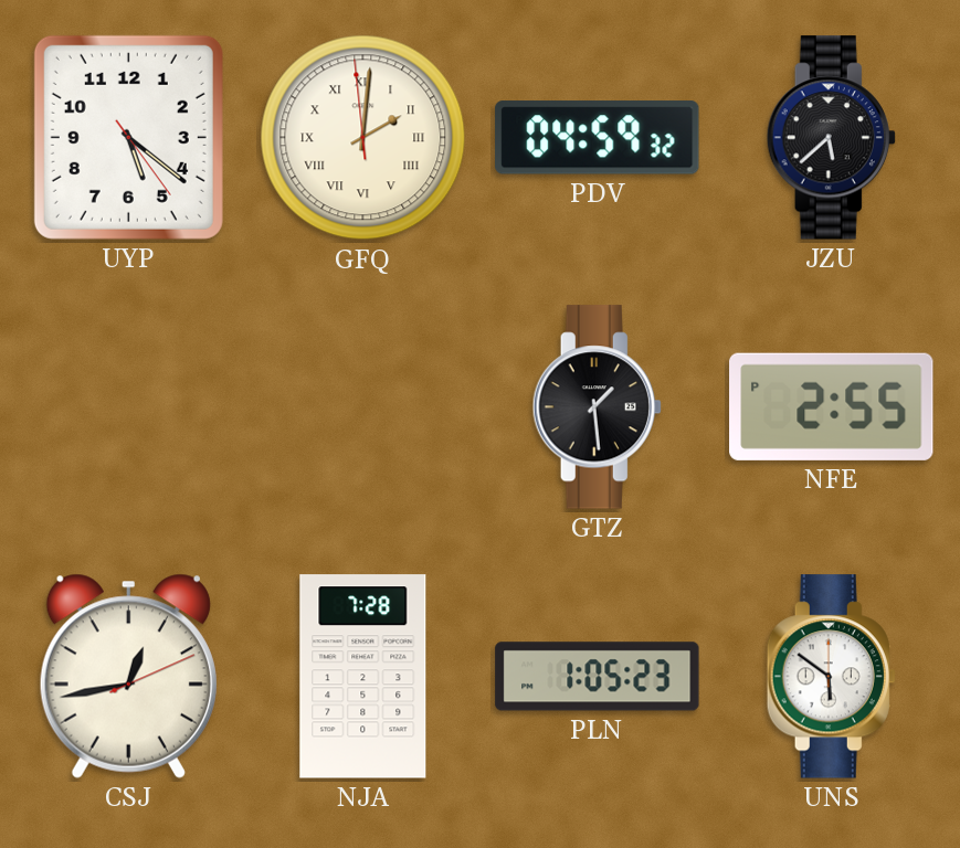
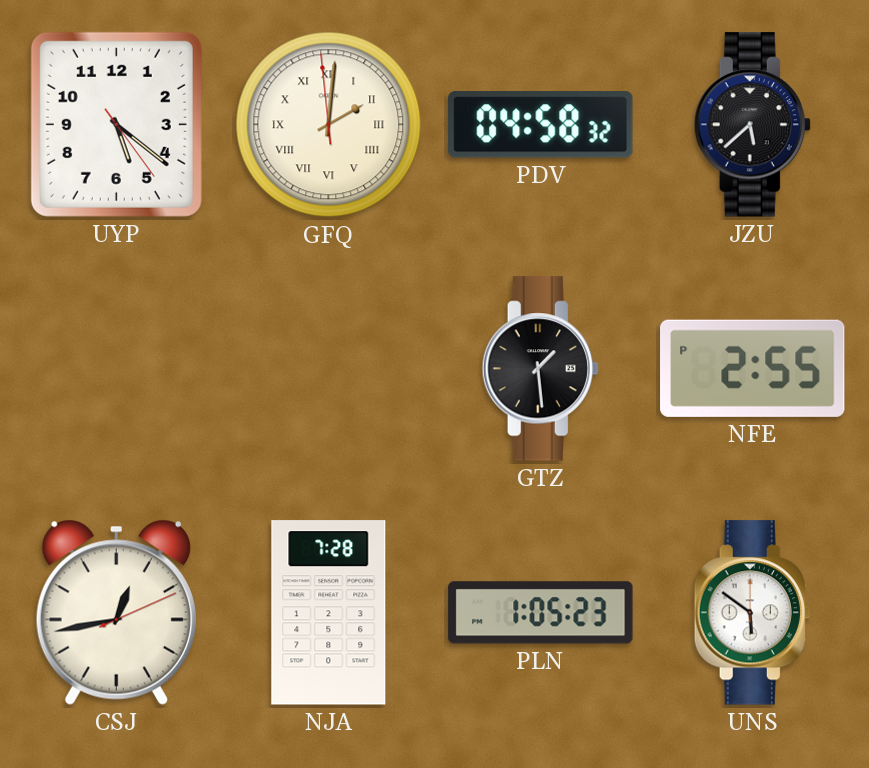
PDV: 04:59 -> 04:58 (541, 125)
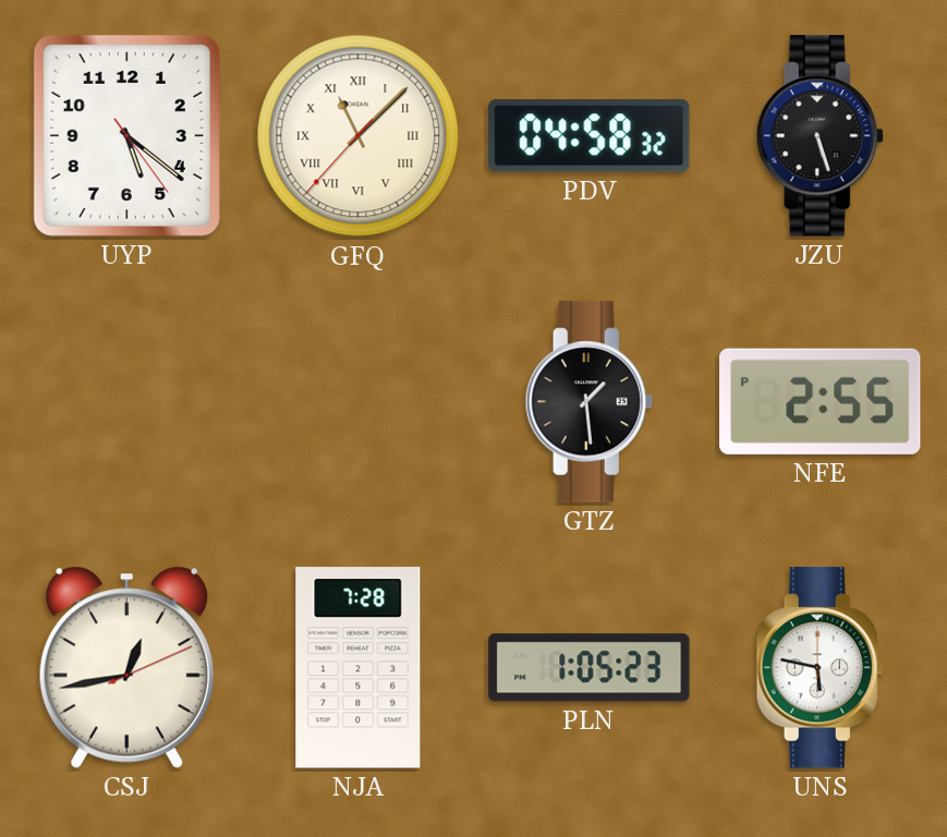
GFQ: 2:00 -> 11:07 (359, 136)
JZU: 5:38 -> 5:27 (819, 136)
UNS: 5:51 -> 5:47 (819, 668)
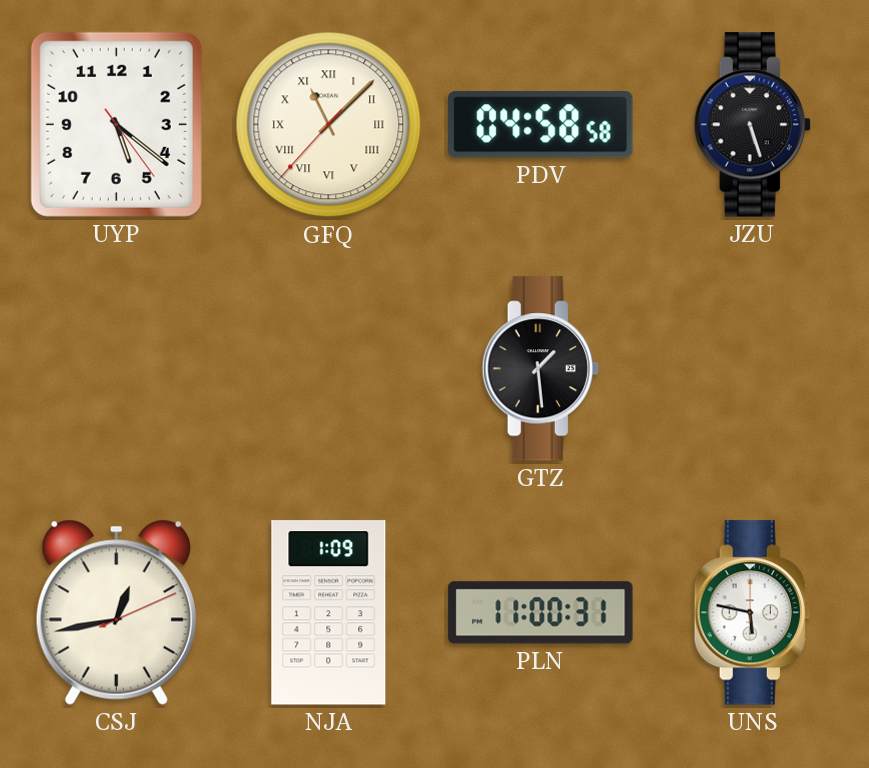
PDV: 04:58:32 -> 04:58:58 (541, 125)
NFE: 2:55 -> none (821, 401)
NJA: 7:28 -> 1:09 (329, 613)
PLN: 1:05 -> 11:00 (541, 613)
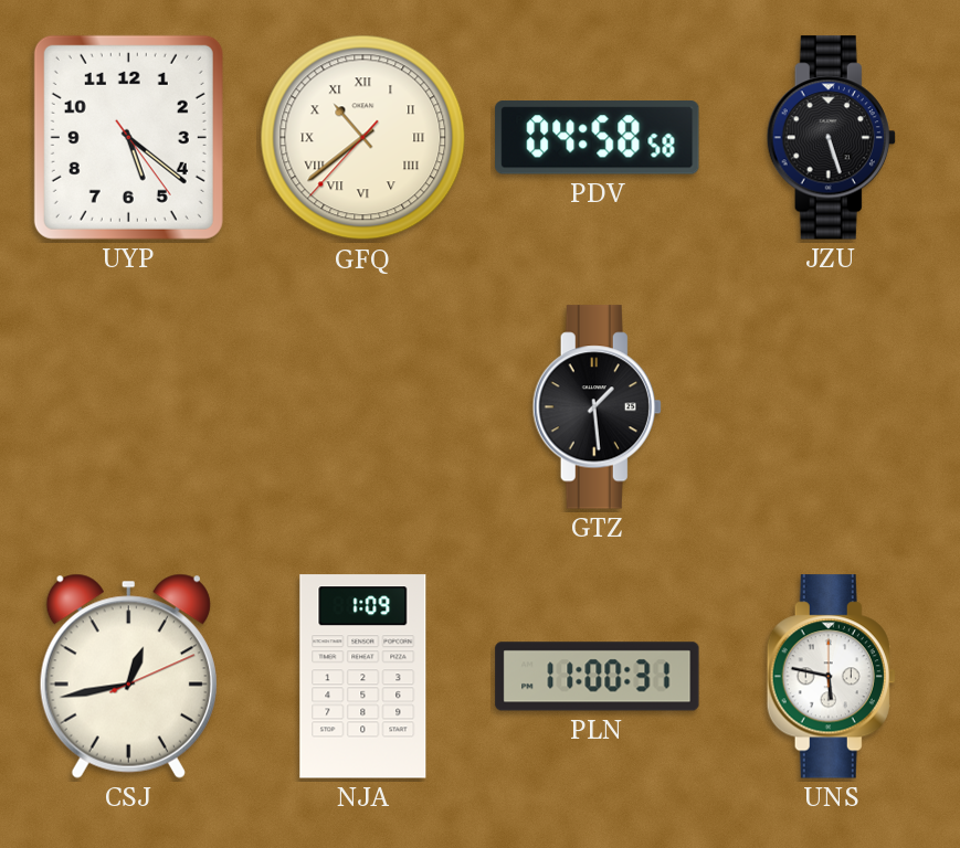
GFQ: 11:07 -> 10:38 (363, 138)
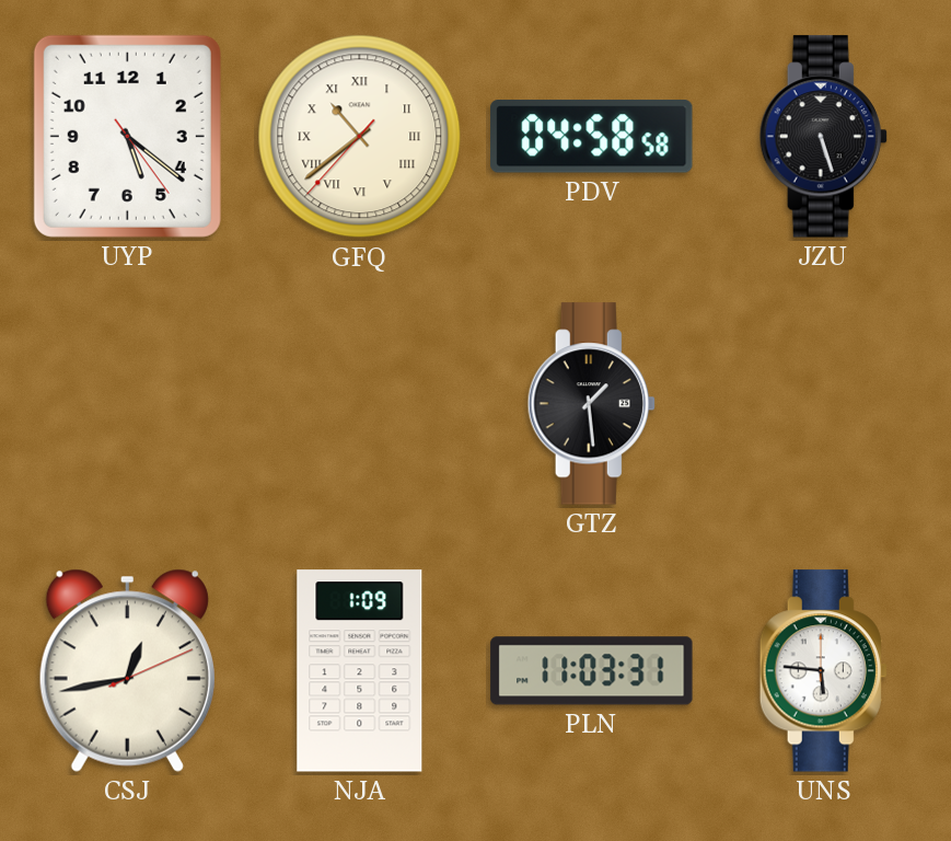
PLN: 11:00 -> 11:03 (592, 671)
UNS: 5:47 -> 5:46 (823, 671)
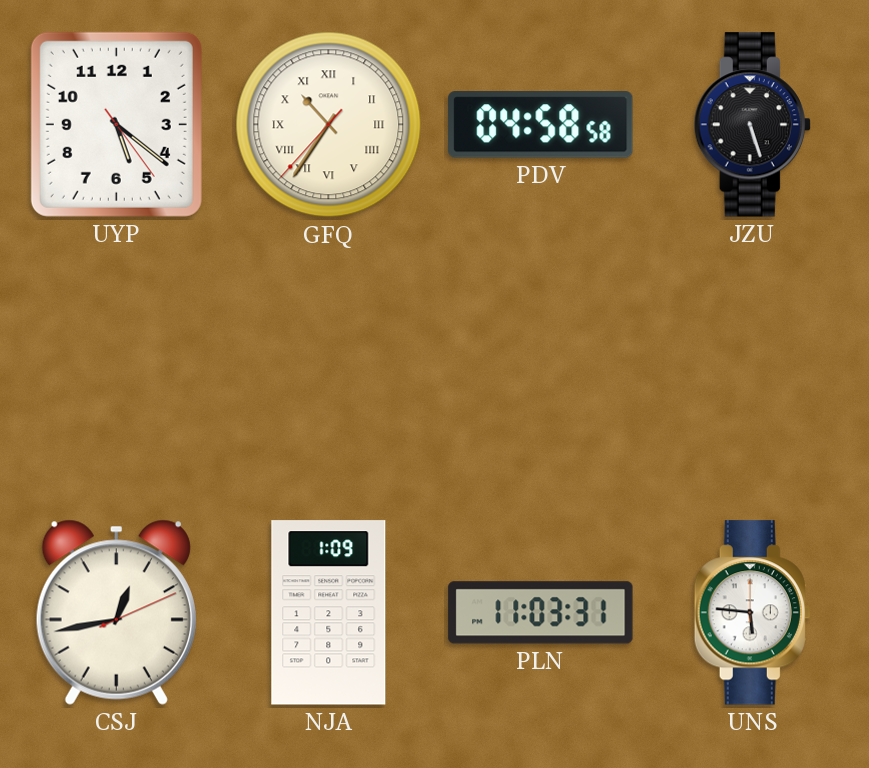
GFQ: 10:38 -> 10:35 (329, 125)
GTZ: 1:29 -> none (591, 404)
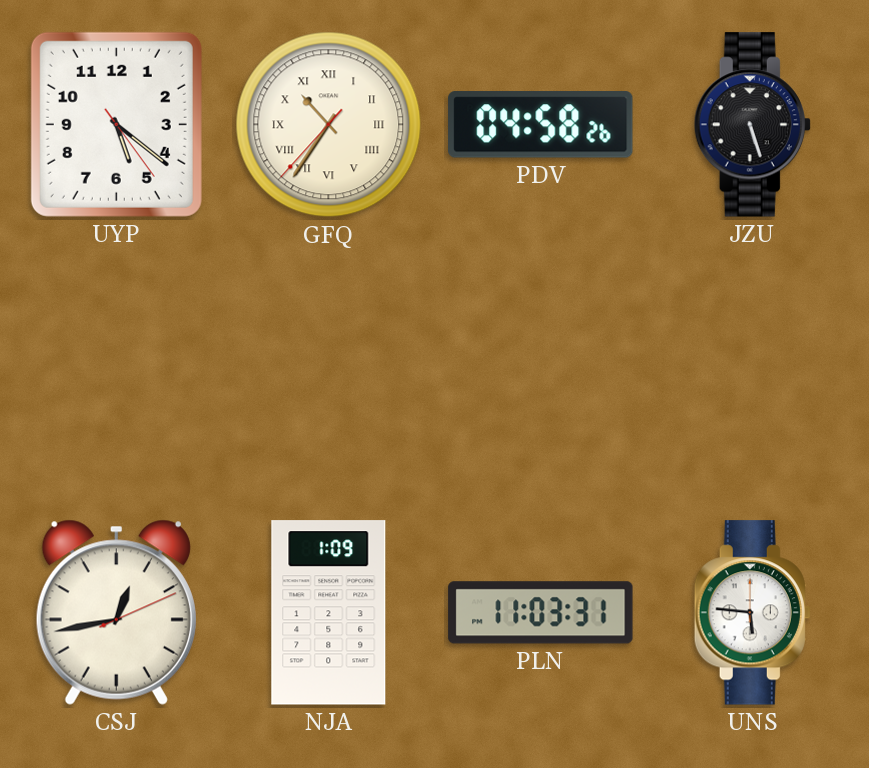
PDV: 04:58:58 -> 04:58:26 (541, 125)
